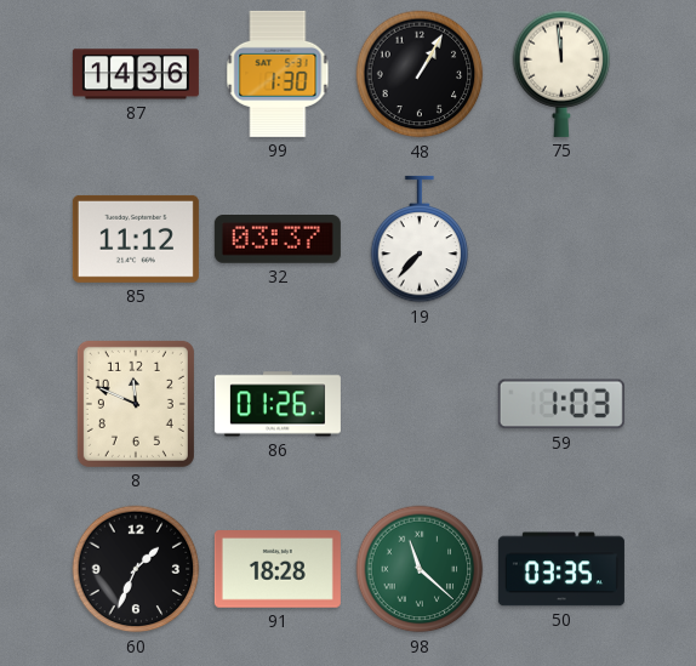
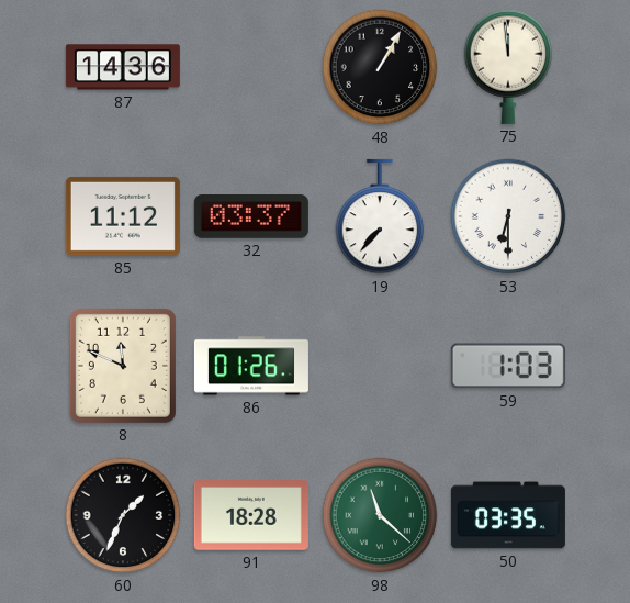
99: 1:30 -> none (278, 74)
53: none -> 6:30 (508, 216)
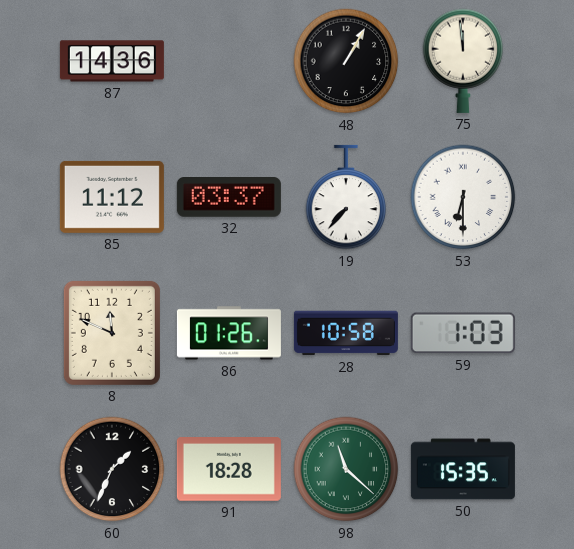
28: none -> 10:58 (346, 333)
50: 03:35 -> 15:35 (463, 469)
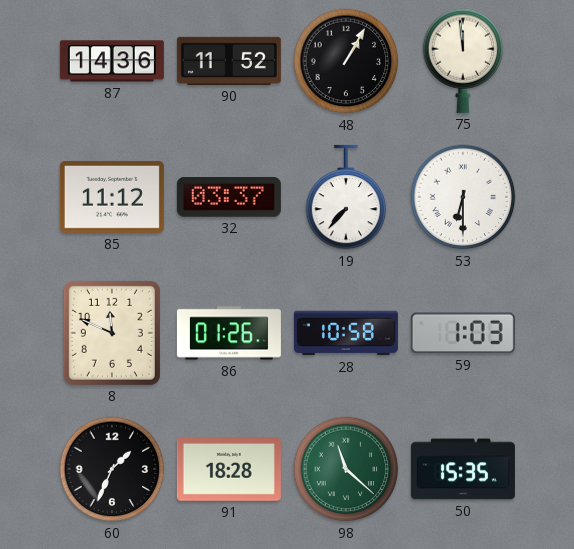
90: none -> 11:52 (229, 61)
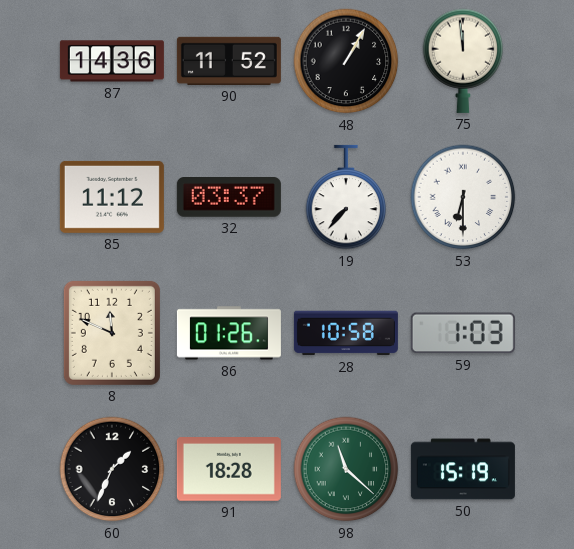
50: 15:35 -> 15:19 (463, 469)
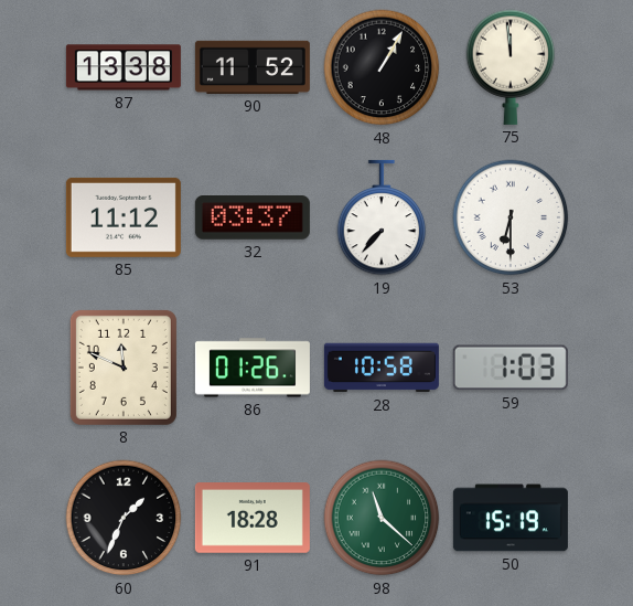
87: 14:36 -> 13:38 (124, 67)
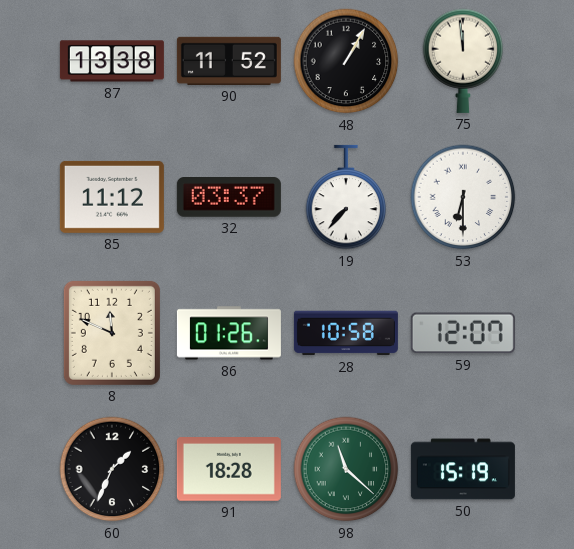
59: 1:03 -> 12:07 (463, 333)
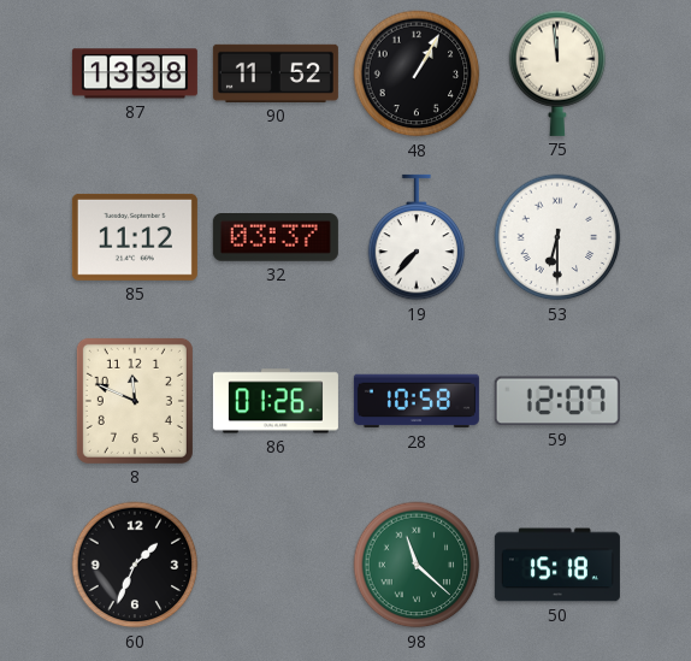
91: 18:28 -> none (229, 470)
50: 15:19 -> 15:18 (557, 565)
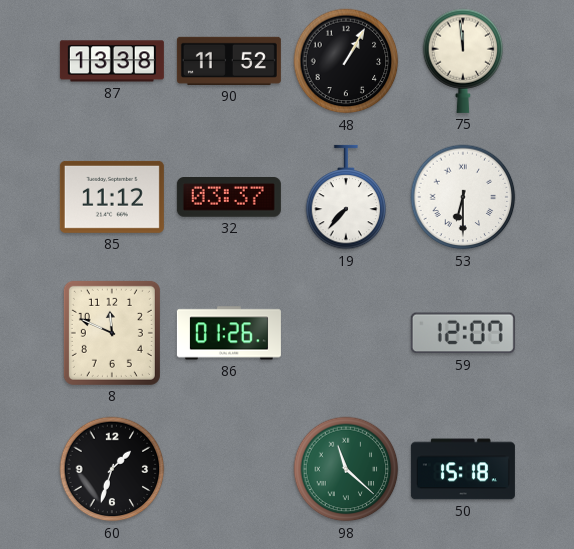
28: 10:58 -> none (417, 401)
60: 1:34 -> 1:33 (112, 469)
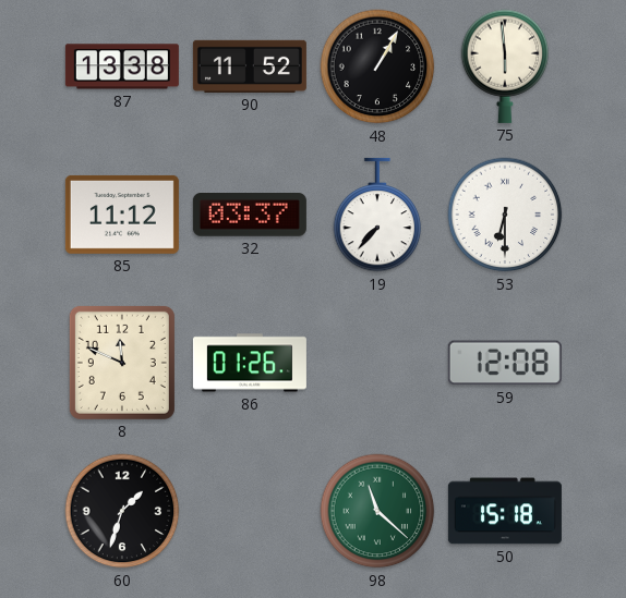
75: 11:59 -> 5:59 (505, 66)
59: 12:07 -> 12:08 (505, 363)
